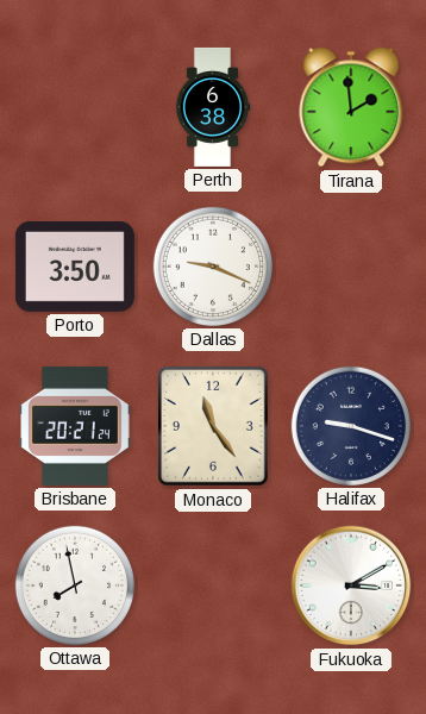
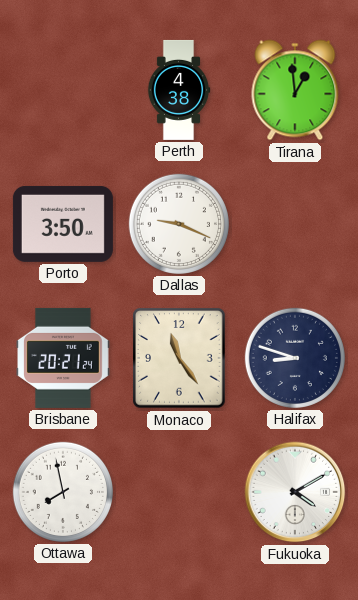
Perth: 6:38 -> 4:38 (179, 90)
Tirana: 1:59 -> 12:59 (295, 90)
Halifax: 9:18 -> 8:48 (295, 358)
Fukuoka: 3:10 -> 4:10 (295, 492)
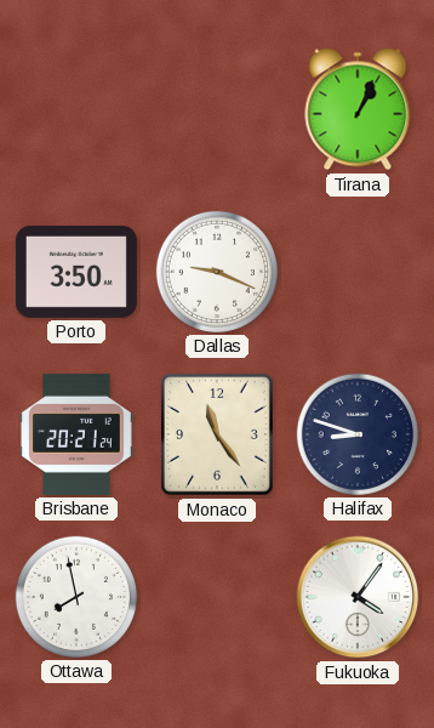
Perth: 4:38 -> none (179, 90)
Tirana: 12:59 -> 1:04 (358, 109)
Fukuoka: 4:10 -> 4:06 (358, 597)
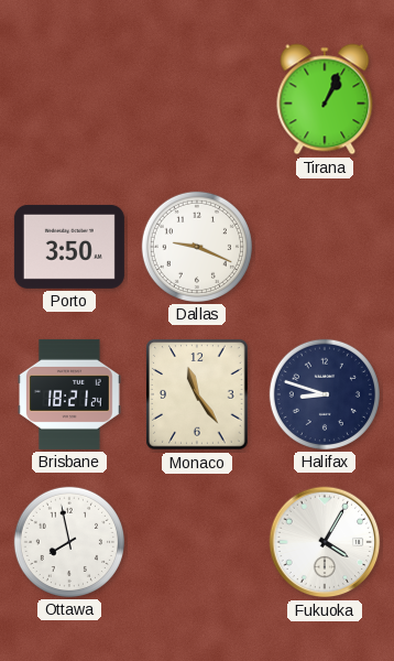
Brisbane: 20:21 -> 18:21 (70, 394)
Fukuoka: 4:06 -> 4:05 (325, 542)
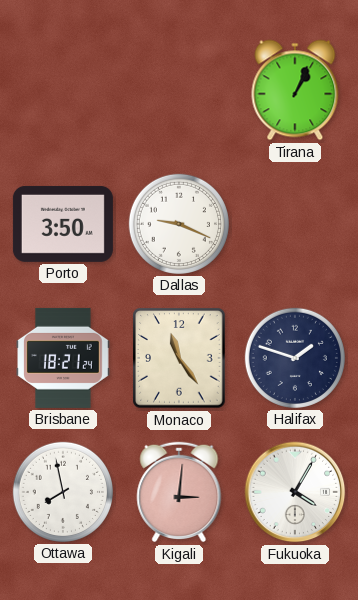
Halifax: 8:48 -> 1:48 (295, 358)
Kigali: none -> 3:01 (179, 492)
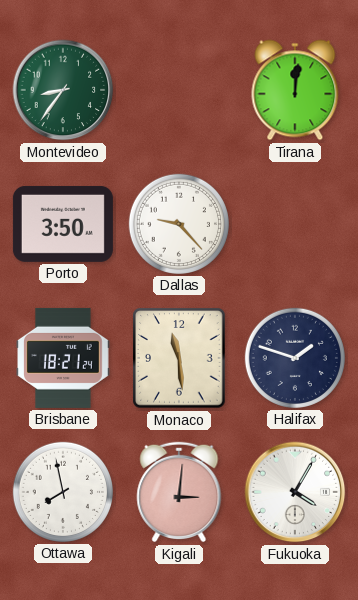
Montevideo: none -> 8:36 (63, 90)
Tirana: 1:04 -> 12:01 (295, 90)
Dallas: 9:19 -> 9:23 (179, 224)
Monaco: 11:24 -> 11:29 (179, 358)
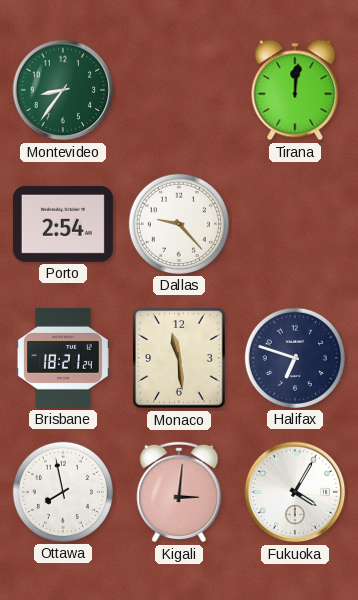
Porto: 3:50 -> 2:54 (63, 224)
Halifax: 1:48 -> 6:48 (295, 358)
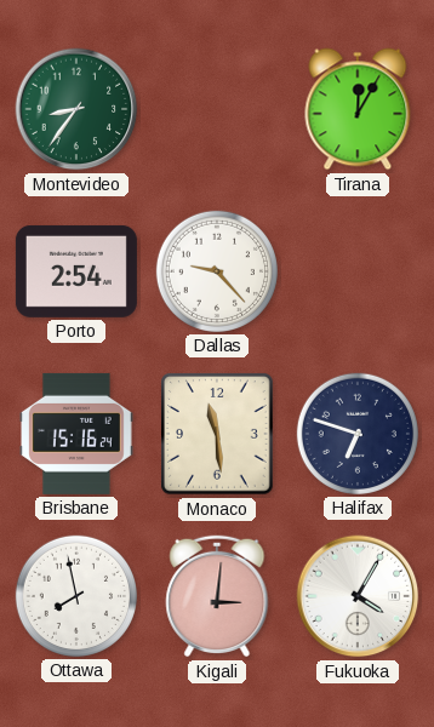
Tirana: 12:01 -> 12:05 (358, 109)
Brisbane: 18:21 -> 15:16 (78, 434)
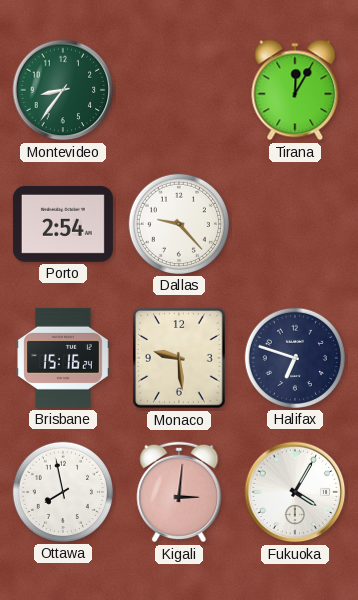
Monaco: 11:29 -> 9:29 (179, 358)
